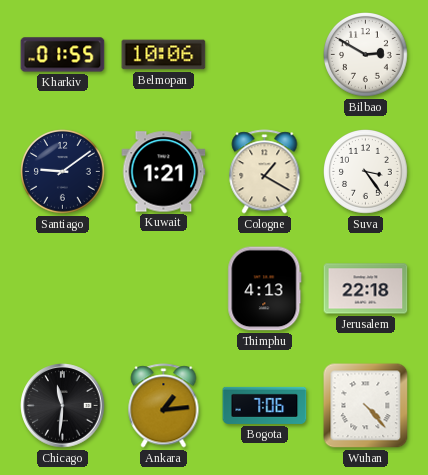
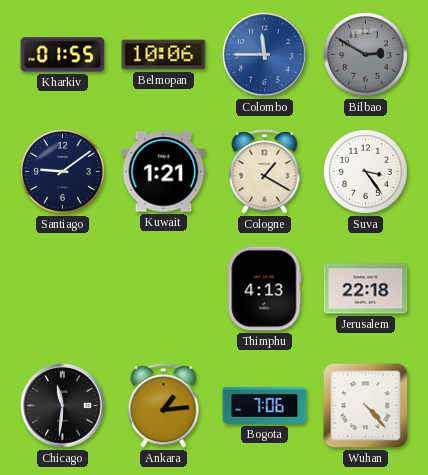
Colombo: none -> 11:45 (265, 55)
Bilbao dial: white -> grey (366, 55)
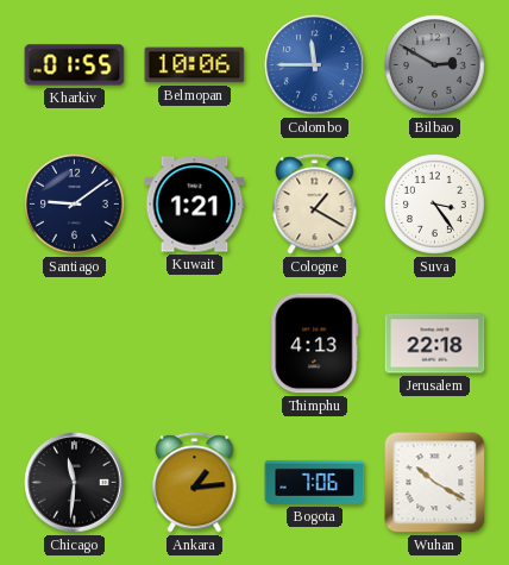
Wuhan: 4:23 -> 10:20 (435, 483)
